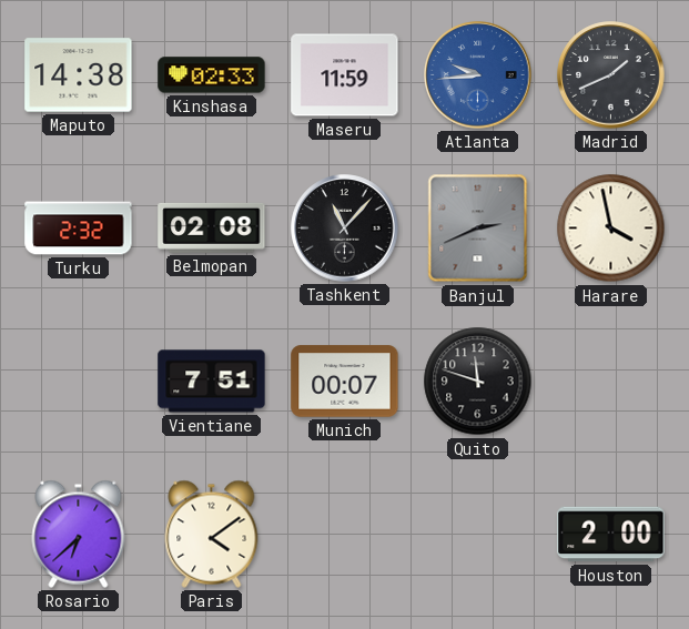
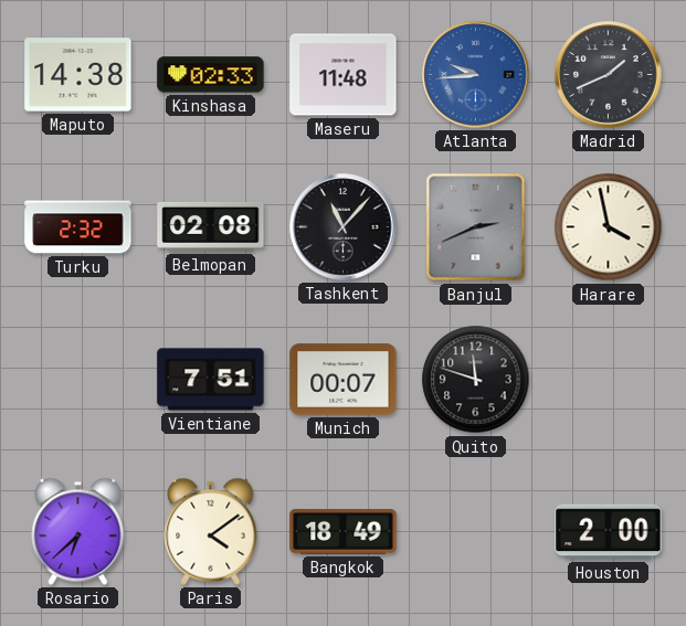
Maseru: 11:59 -> 11:48 (344, 75)
Bangkok: none -> 18:49 (344, 532)
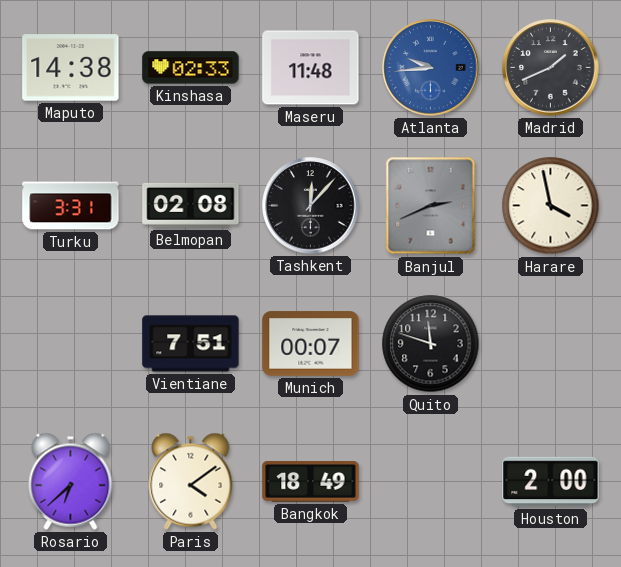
Turku: 2:32 -> 3:31 (71, 206)
Tashkent: 11:07 -> 12:07 (311, 206)
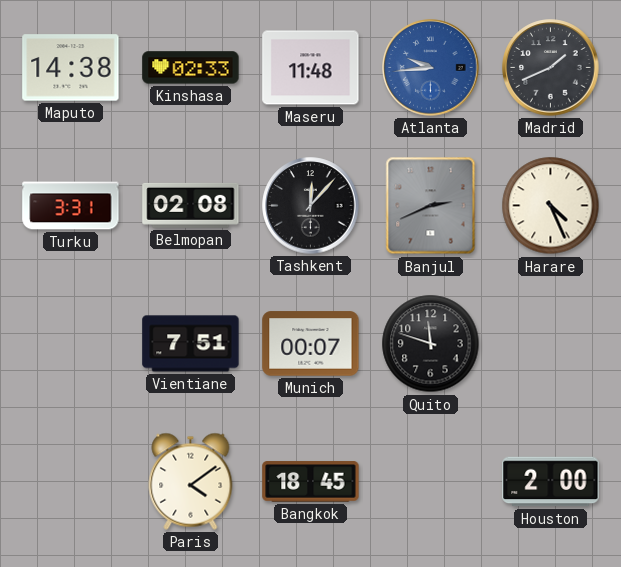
Harare: 3:58 -> 4:26 (551, 206)
Rosario: 6:38 -> none (71, 481)
Bangkok: 18:49 -> 18:45 (311, 482)
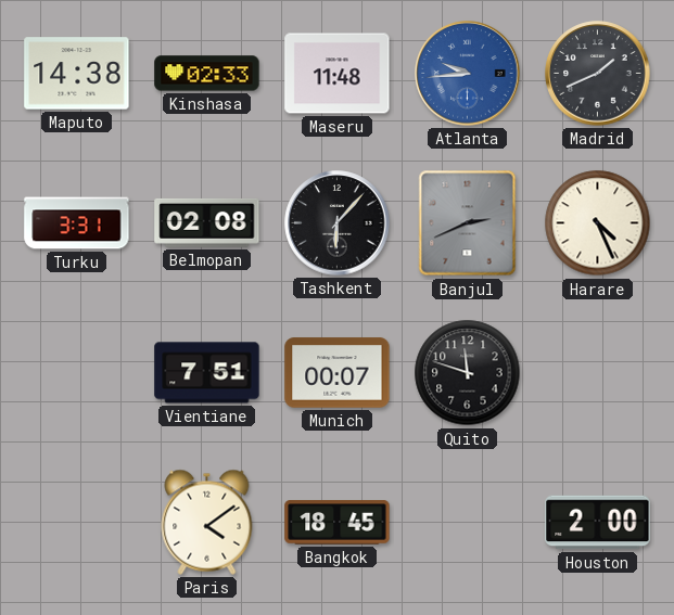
Tashkent: 12:07 -> 6:07 (338, 223)
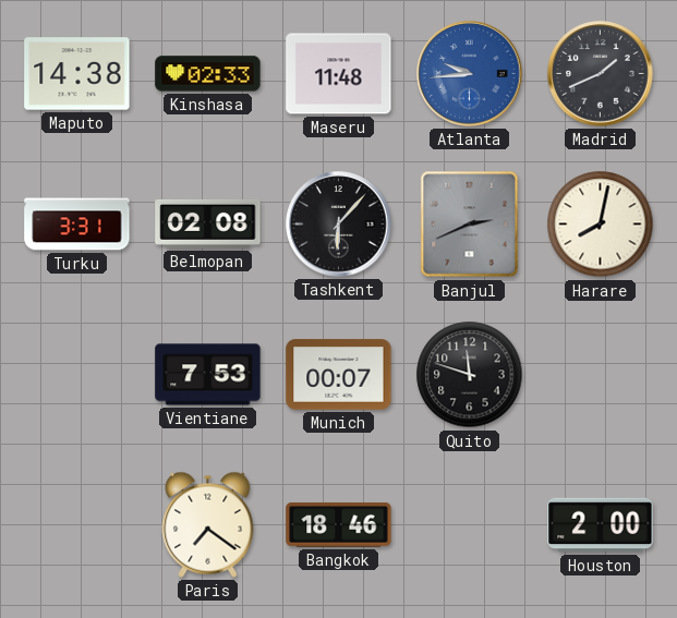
Harare: 4:26 -> 8:02 (601, 225)
Vientiane: 7:51 -> 7:53 (208, 375)
Paris: 4:09 -> 7:21 (208, 524)
Bangkok: 18:45 -> 18:46 (339, 525)
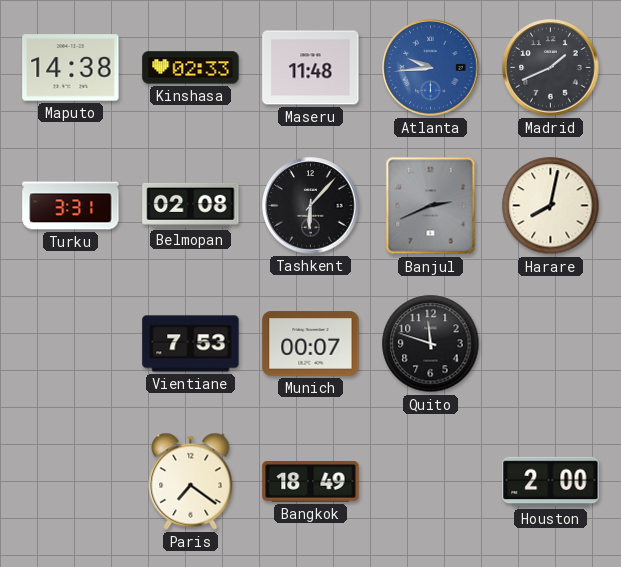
Bangkok: 18:46 -> 18:49 (311, 482)
